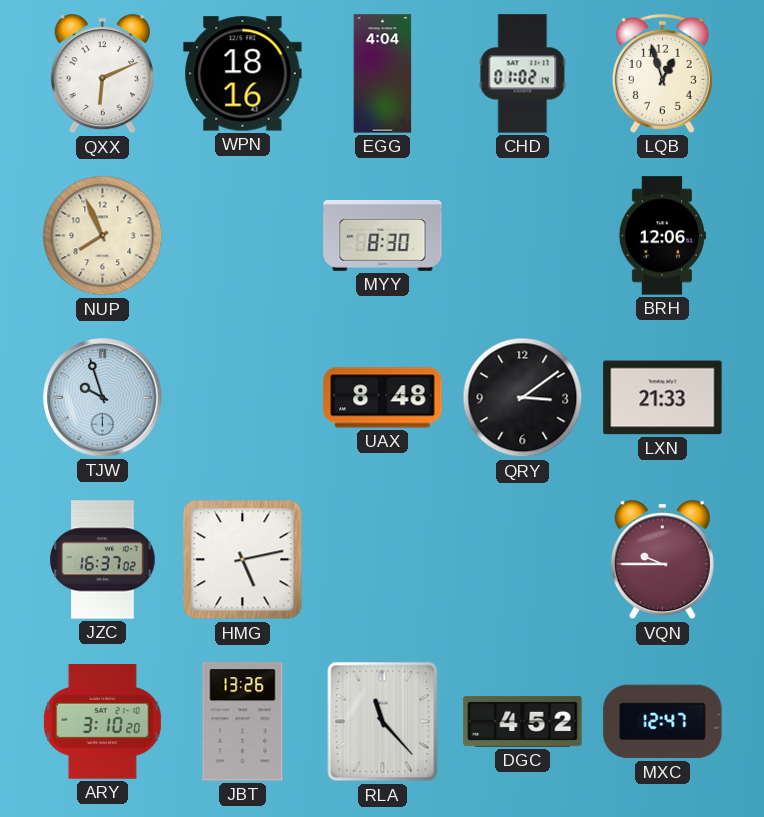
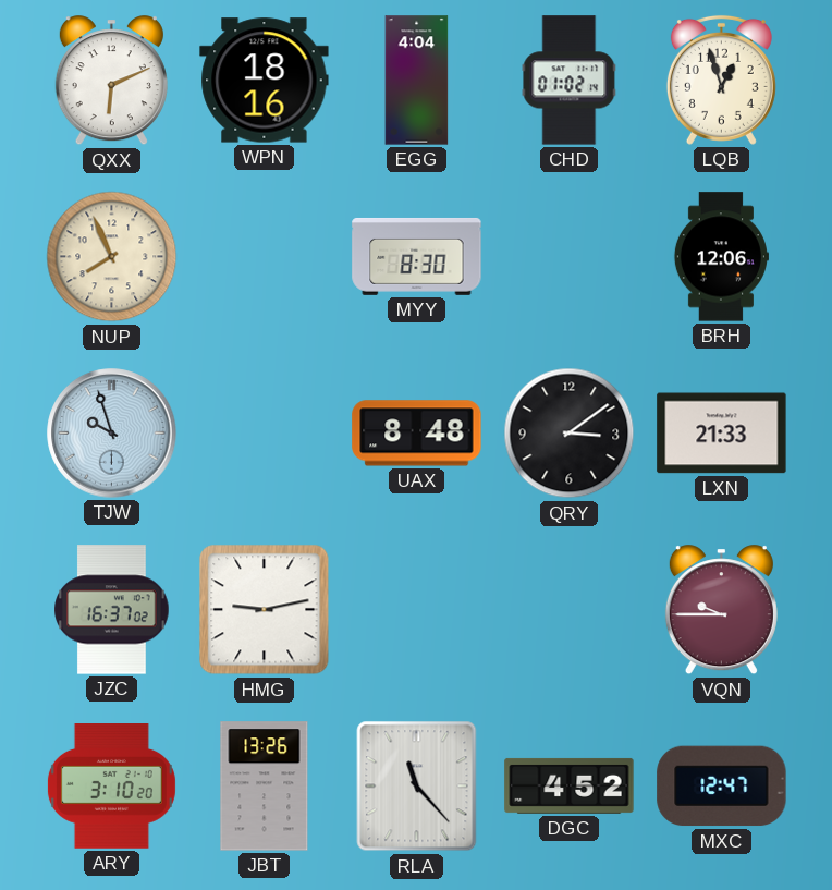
HMG: 5:13 -> 9:13 (265, 610)
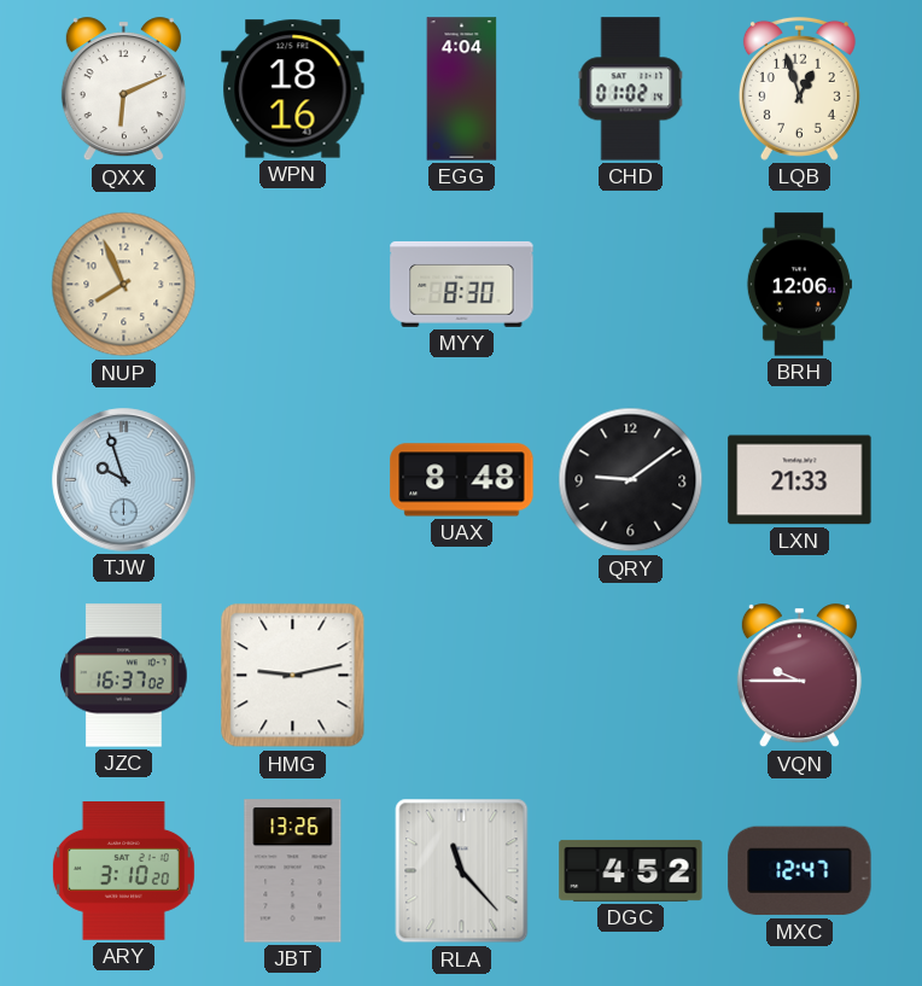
QRY: 3:09 -> 9:09 (631, 480)
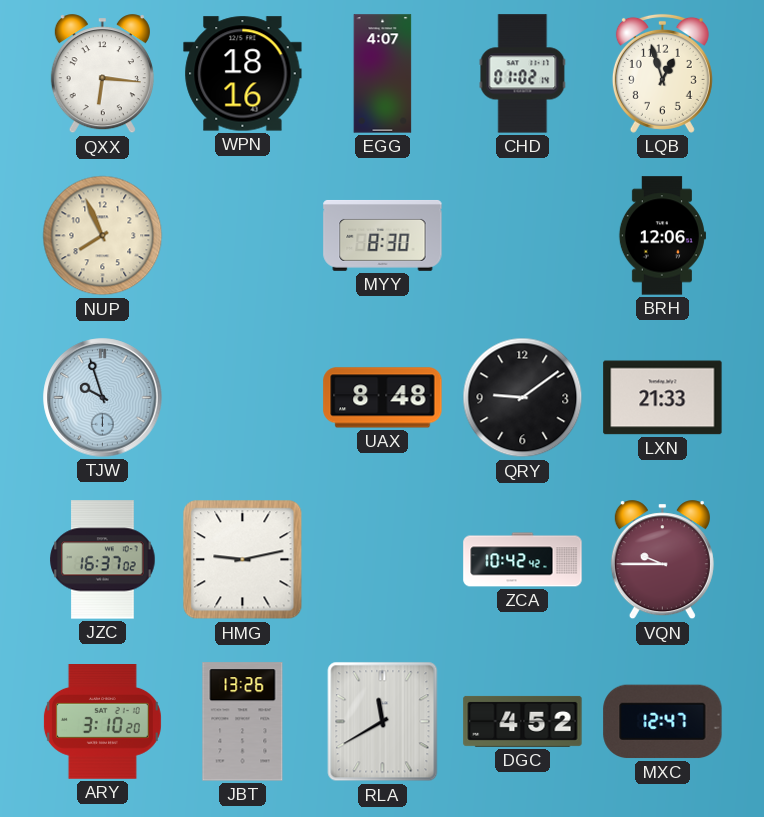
QXX: 6:11 -> 6:16 (102, 74)
EGG: 4:04 -> 4:07 (383, 74)
ZCA: none -> 10:42 (523, 560)
RLA: 11:23 -> 11:40 (383, 722)
